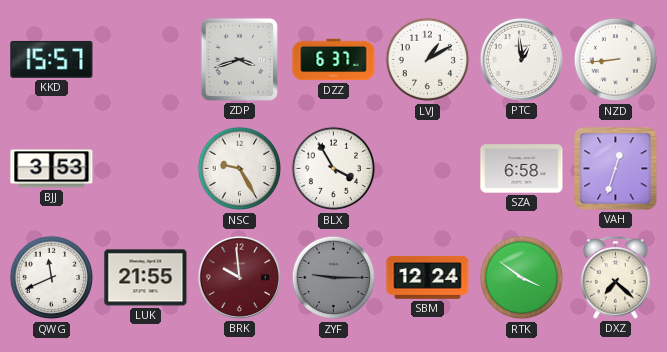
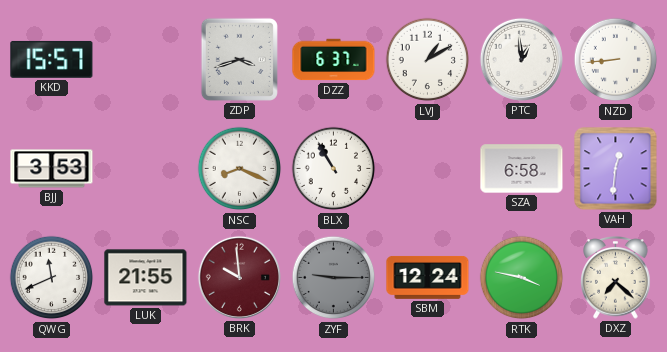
NSC: 9:25 -> 8:19 (240, 169)
BLX: 3:55 -> 10:55 (334, 169)
VAH: 12:33 -> 12:31 (616, 169)
RTK: 3:51 -> 3:47 (522, 278)
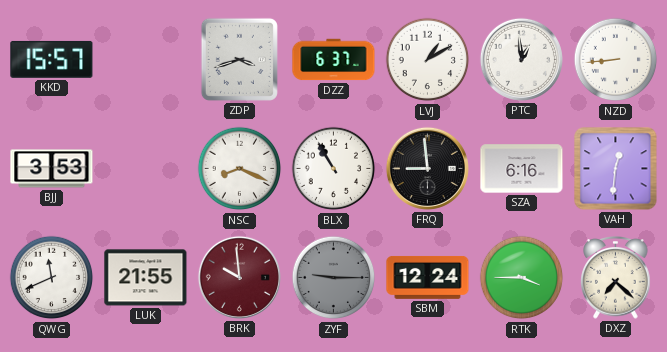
FRQ: none -> 8:59 (427, 168)
SZA: 6:58 -> 6:16 (522, 169)
RTK: 3:47 -> 3:45 (522, 278)
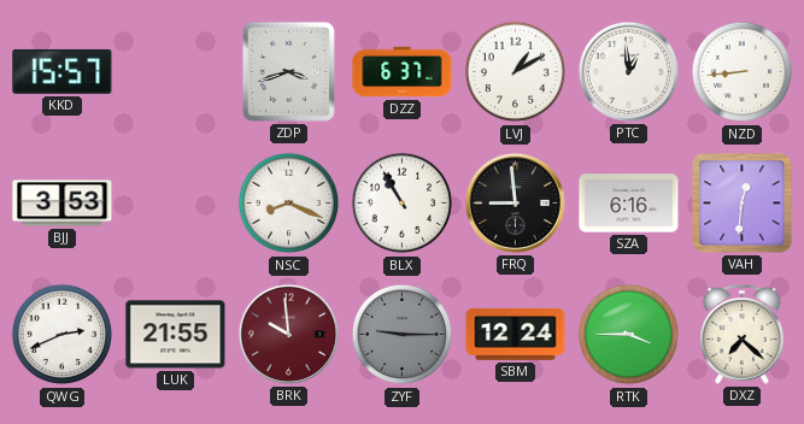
QWG: 11:41 -> 2:41 (63, 335)
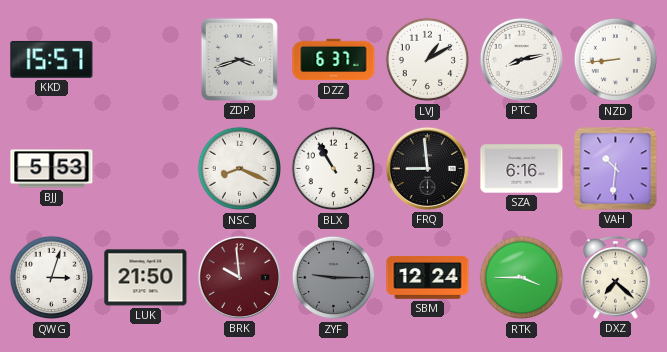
PTC: 12:59 -> 8:13 (521, 59)
BJJ: 3:53 -> 5:53 (52, 169)
VAH: 12:31 -> 10:31 (616, 169)
QWG: 2:41 -> 3:03 (52, 278)
LUK: 21:55 -> 21:50 (146, 278)
